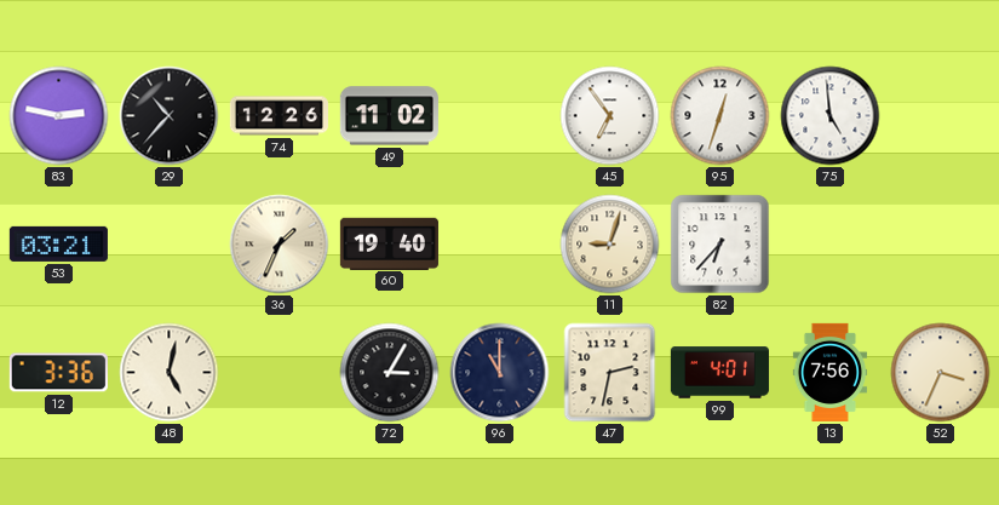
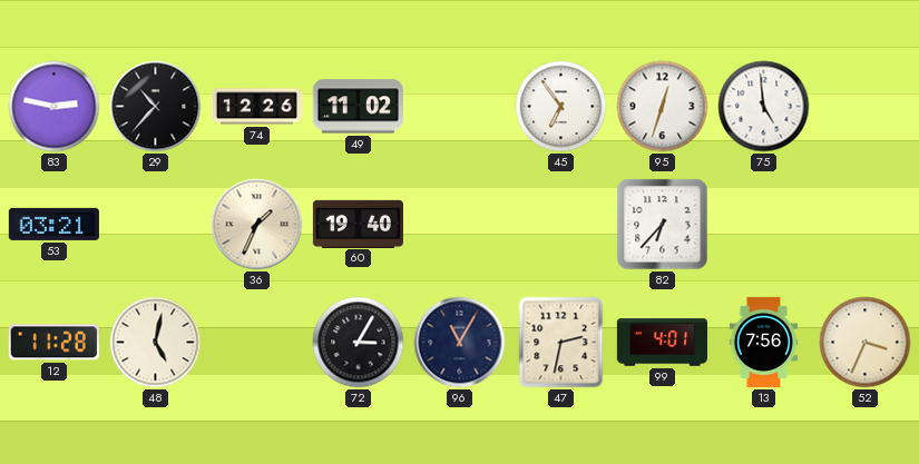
11: 9:03 -> none (610, 245)
12: 3:36 -> 11:28 (53, 343)
96: 11:00 -> 11:05 (460, 343)
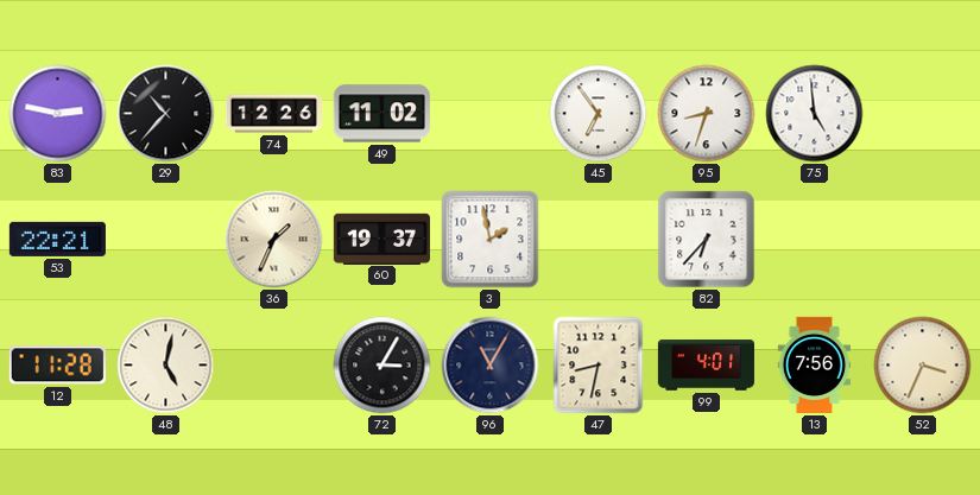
95: 12:33 -> 8:33 (707, 114)
53: 03:21 -> 22:21 (57, 239)
60: 19:40 -> 19:37 (381, 239)
3: none -> 1:58 (491, 240)
47: 2:32 -> 8:32 (599, 366)
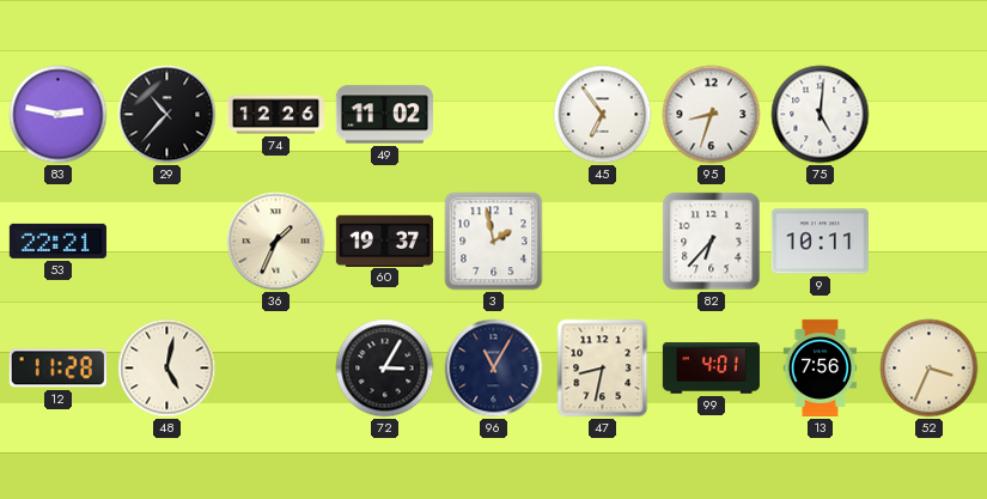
75: 4:59 -> 5:01 (821, 115)
9: none -> 10:11 (820, 242)
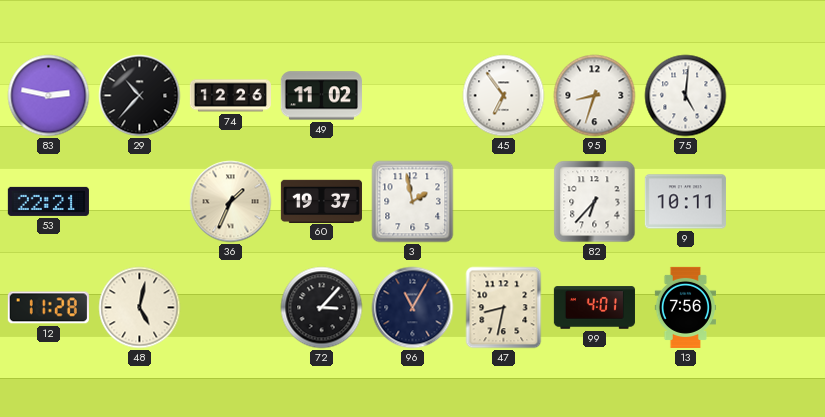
72: 3:05 -> 3:07 (322, 308)
52: 3:34 -> none (930, 369)
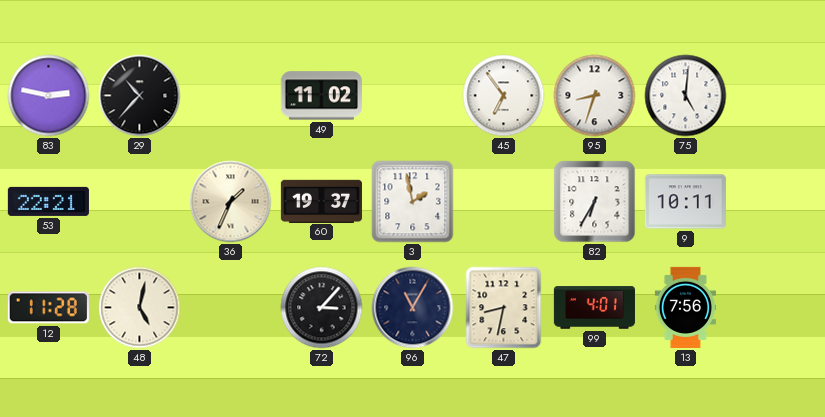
74: 12:26 -> none (230, 96)
82: 6:37 -> 6:35 (595, 202)
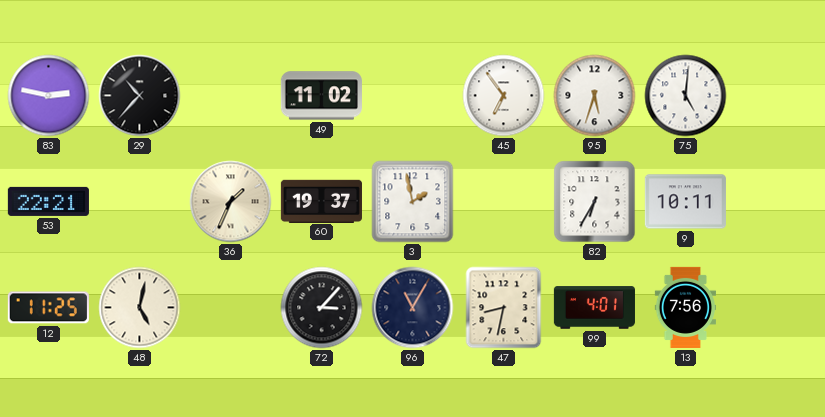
95: 8:33 -> 5:33 (595, 96)
12: 11:28 -> 11:25 (48, 308)
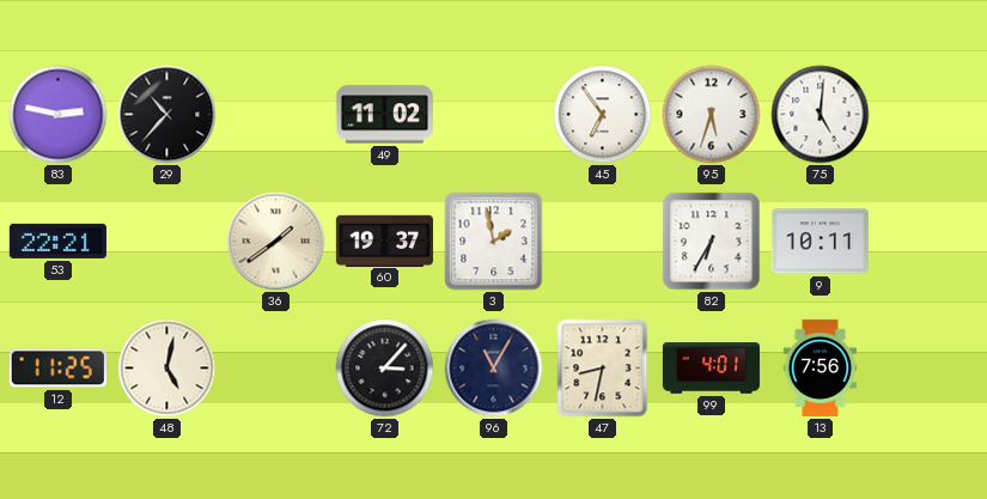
36: 1:34 -> 1:39 (276, 242)
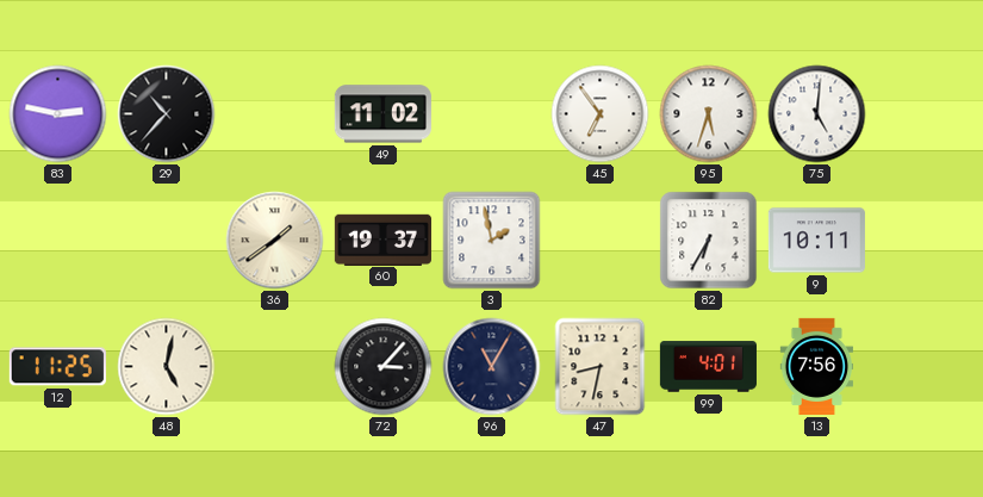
53: 22:21 -> none (57, 241)
